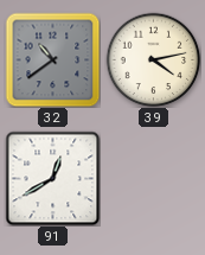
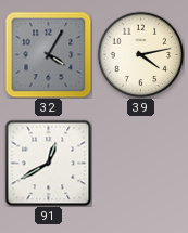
32: 10:39 -> 4:05 (48, 54)
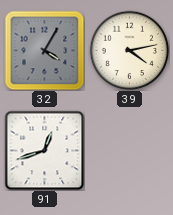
91: 12:40 -> 12:42 (44, 150)
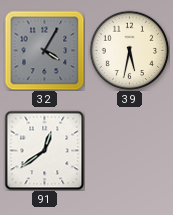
39: 4:13 -> 5:32 (129, 50)
91: 12:42 -> 12:39 (44, 150)
